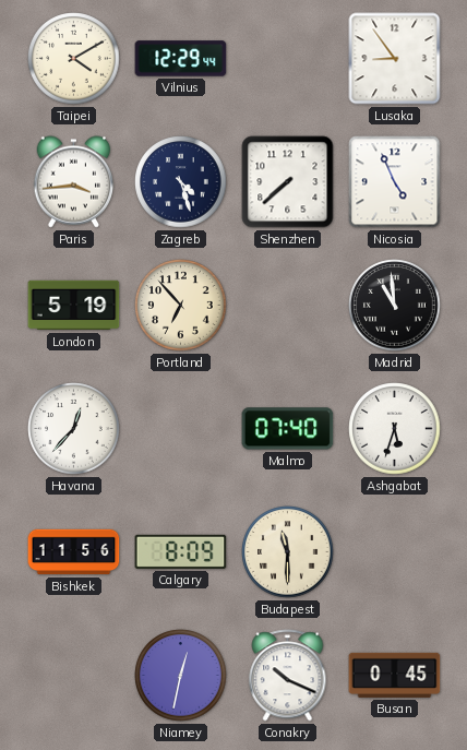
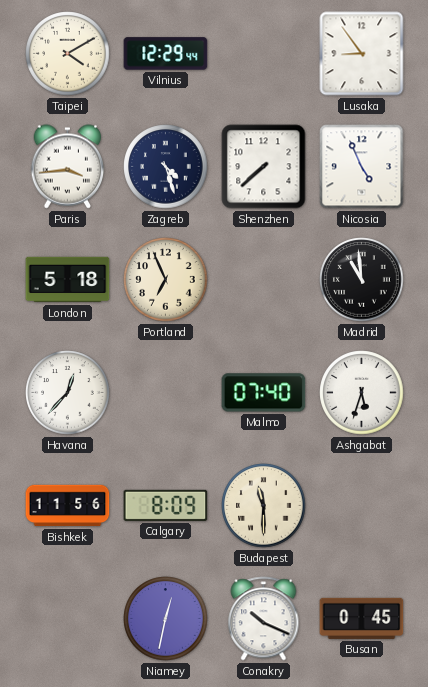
London: 5:19 -> 5:18 (68, 280)
Portland: 6:53 -> 6:56 (166, 280)
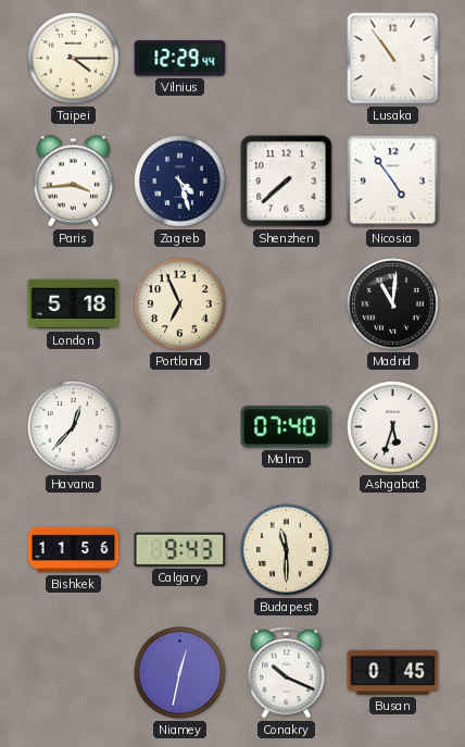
Taipei: 4:10 -> 4:15 (74, 59)
Lusaka: 8:54 -> 10:54 (393, 59)
Nicosia: 4:56 -> 4:54 (393, 182)
Madrid: 10:59 -> 11:01 (393, 304)
Calgary: 8:09 -> 9:43 (180, 549)
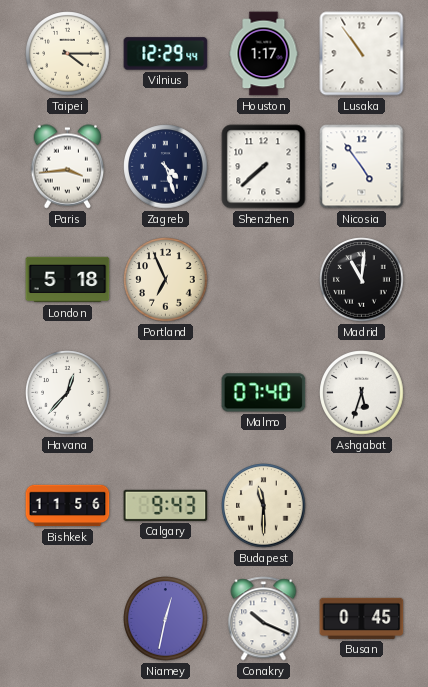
Houston: none -> 1:17 (264, 54)
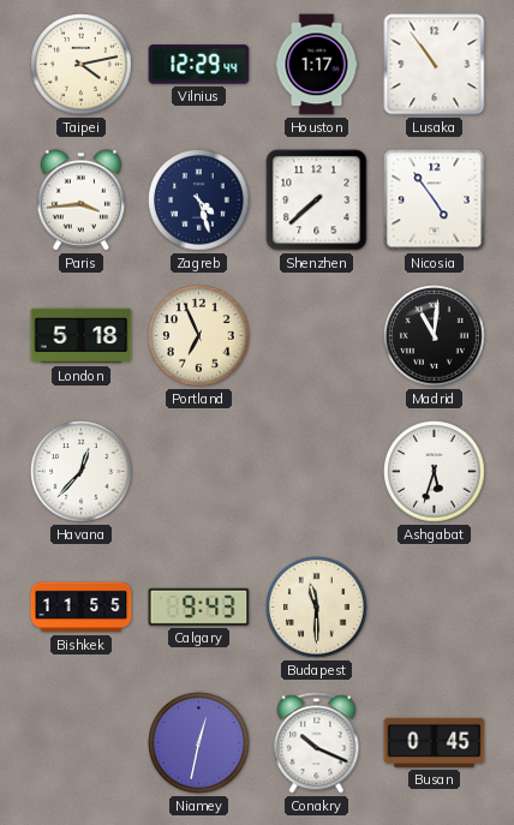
Taipei: 4:15 -> 4:13 (82, 65)
Malmo: 07:40 -> none (264, 393)
Bishkek: 11:56 -> 11:55 (82, 608)
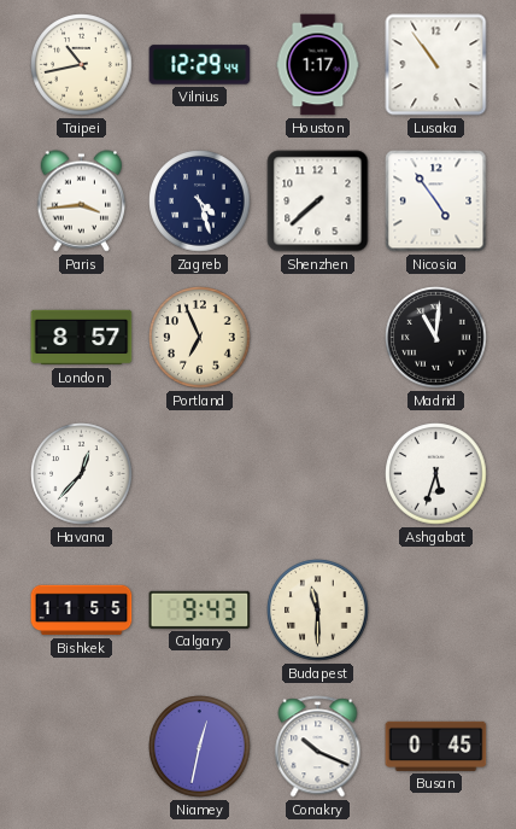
Taipei: 4:13 -> 10:43 (82, 65)
London: 5:18 -> 8:57 (82, 338)
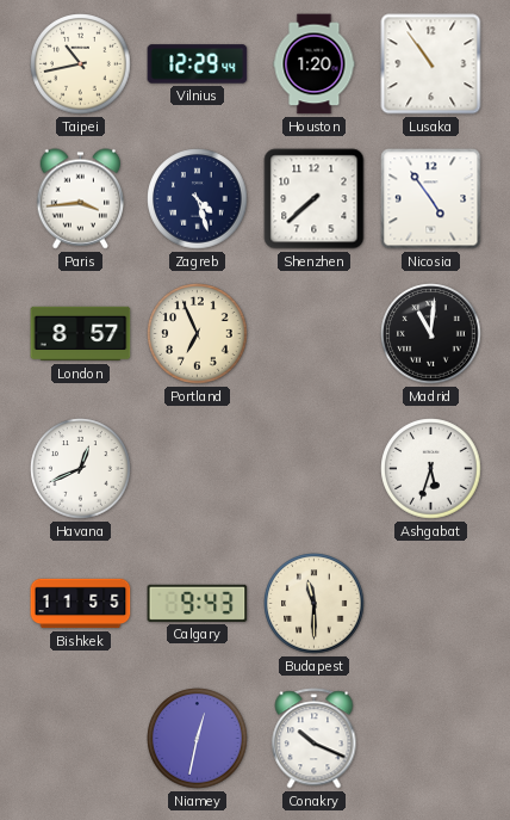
Houston: 1:17 -> 1:20 (315, 64)
Havana: 12:37 -> 12:41 (81, 469)
Busan: 0:45 -> none (436, 746)
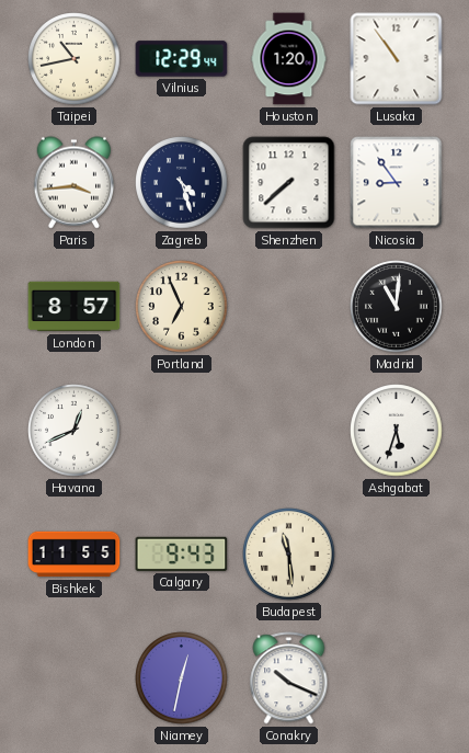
Nicosia: 4:54 -> 8:54 (397, 183)
Budapest: 11:30 -> 11:29 (289, 555)
